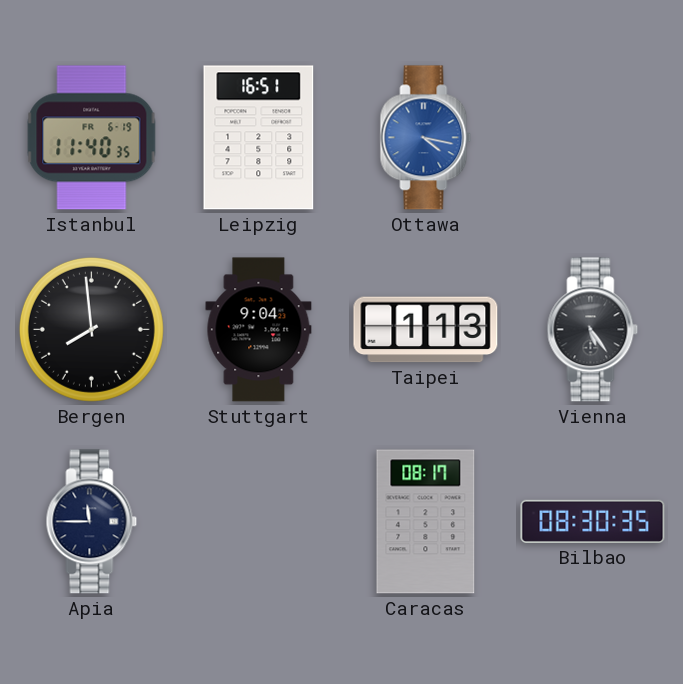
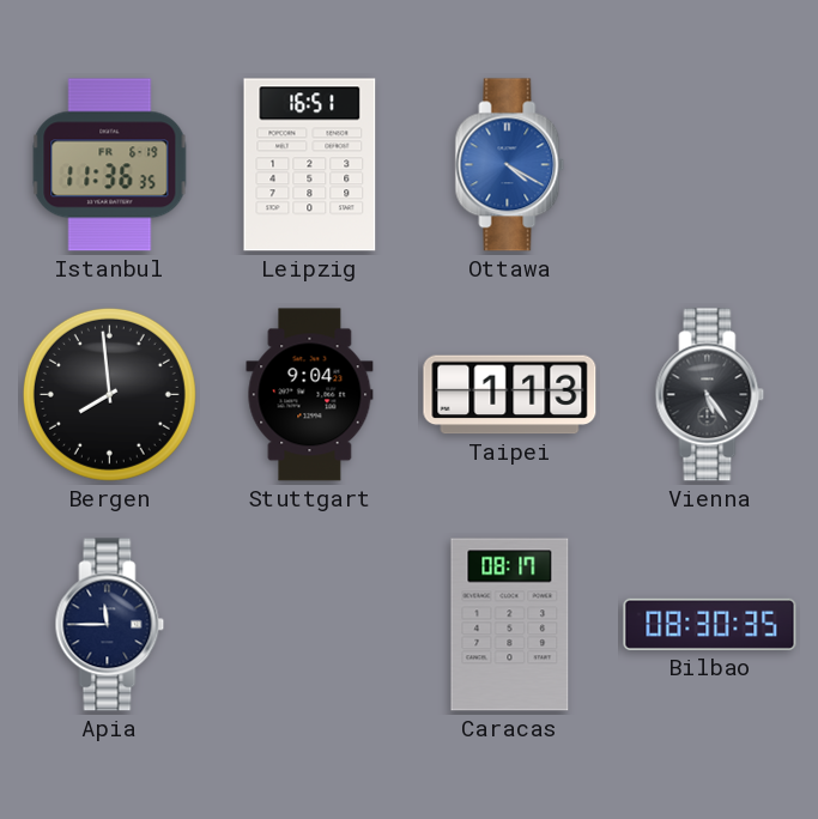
Istanbul: 11:40 -> 11:36 (110, 165)
Ottawa: 4:17 -> 4:20 (510, 165)
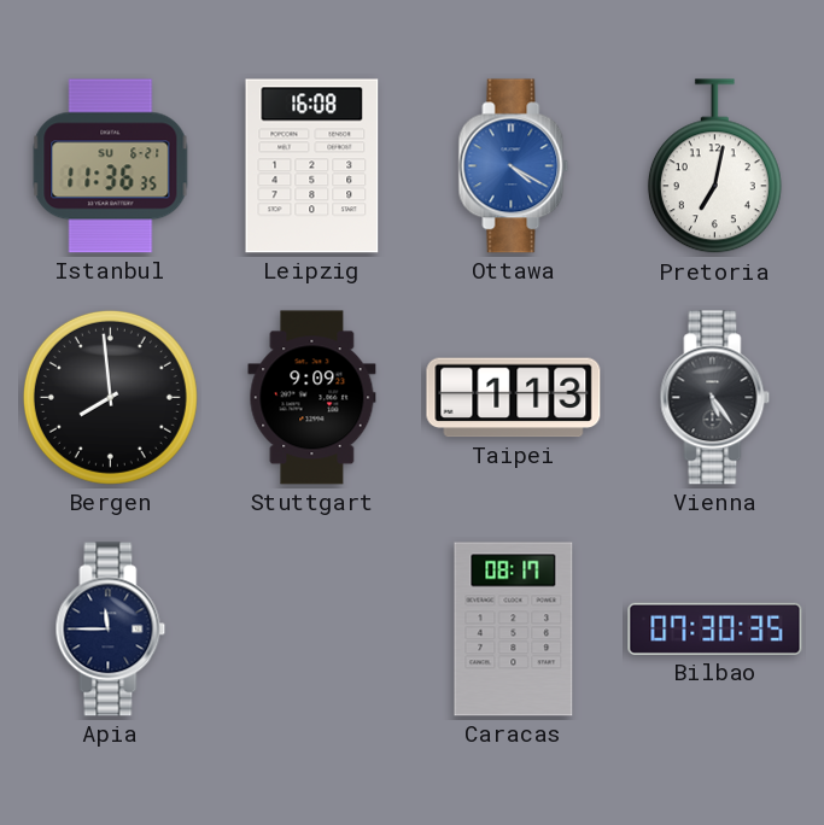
Istanbul date: FR 6-19 -> SU 6-21 (111, 166)
Leipzig: 16:51 -> 16:08 (312, 166)
Pretoria: none -> 7:02 (714, 166)
Stuttgart: 9:04 -> 9:09 (312, 398)
Bilbao: 08:30 -> 07:30 (715, 628)
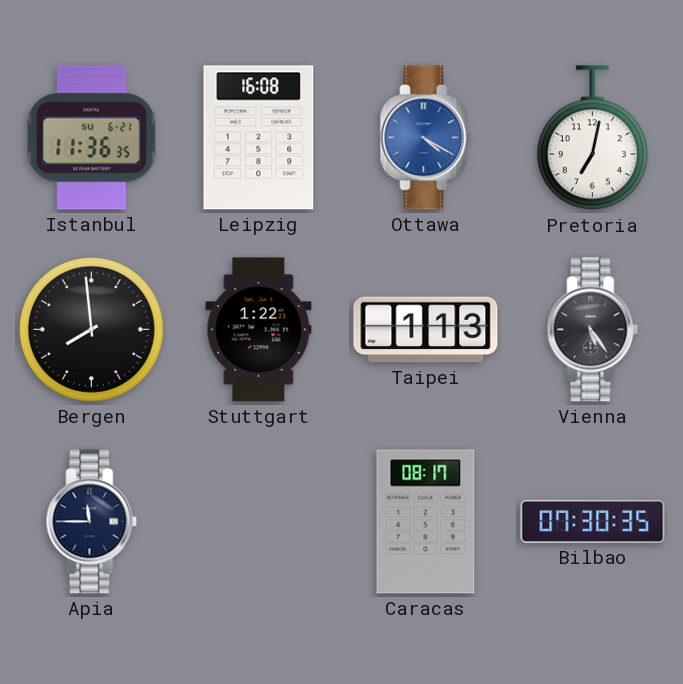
Stuttgart: 9:09 -> 1:22 (259, 330)
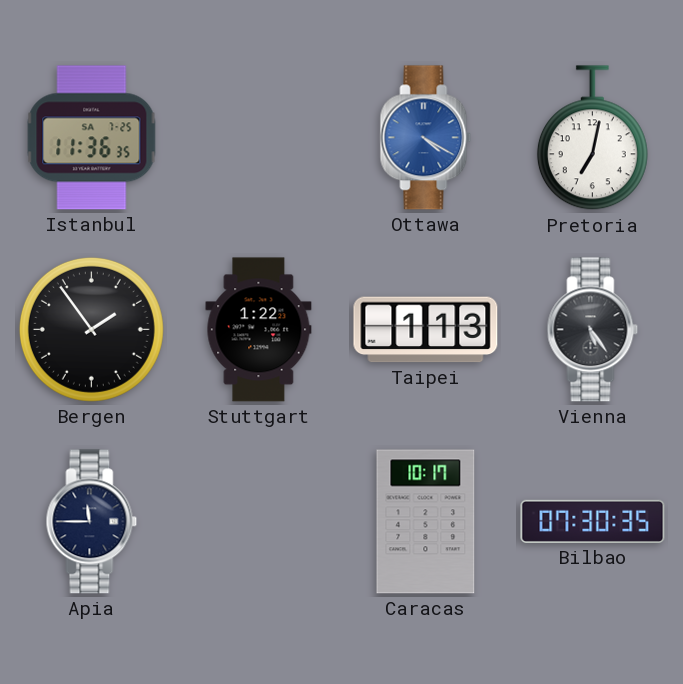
Istanbul date: SU 6-21 -> SA 7-25 (92, 138)
Leipzig: 16:08 -> none (259, 138)
Bergen: 7:59 -> 1:54 (91, 329)
Caracas: 08:17 -> 10:17 (426, 522)
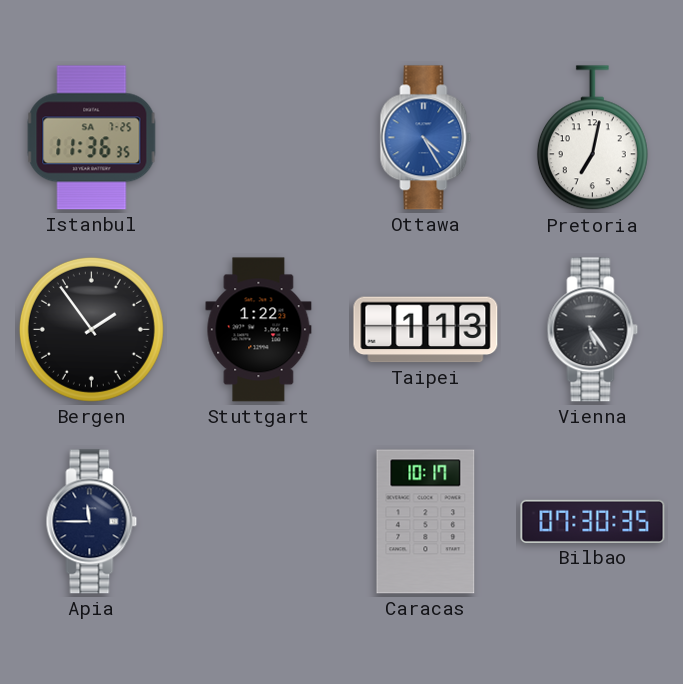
Ottawa: 4:20 -> 4:25 (426, 138)
